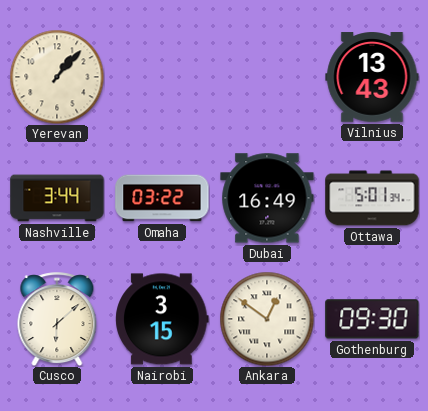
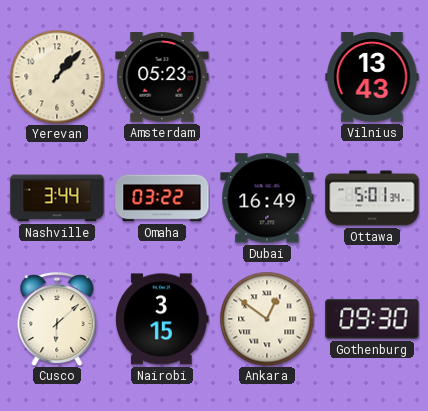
Amsterdam: none -> 05:23 (162, 78)
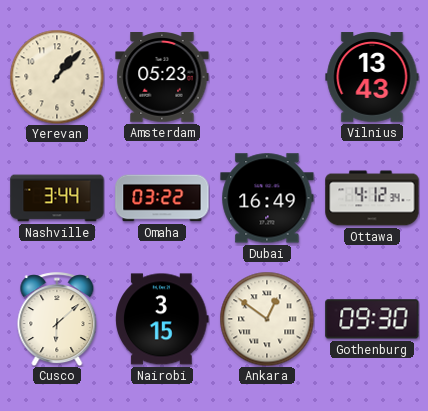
Ottawa: 5:01 -> 4:12 (372, 198)
